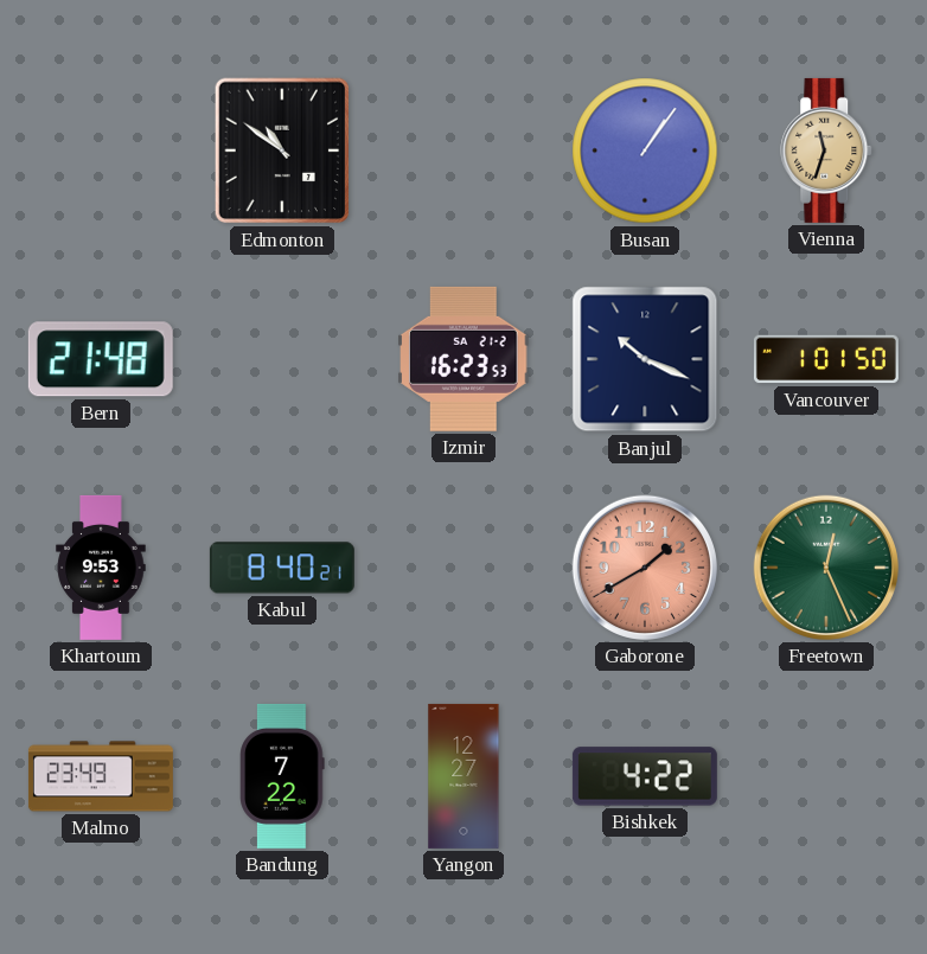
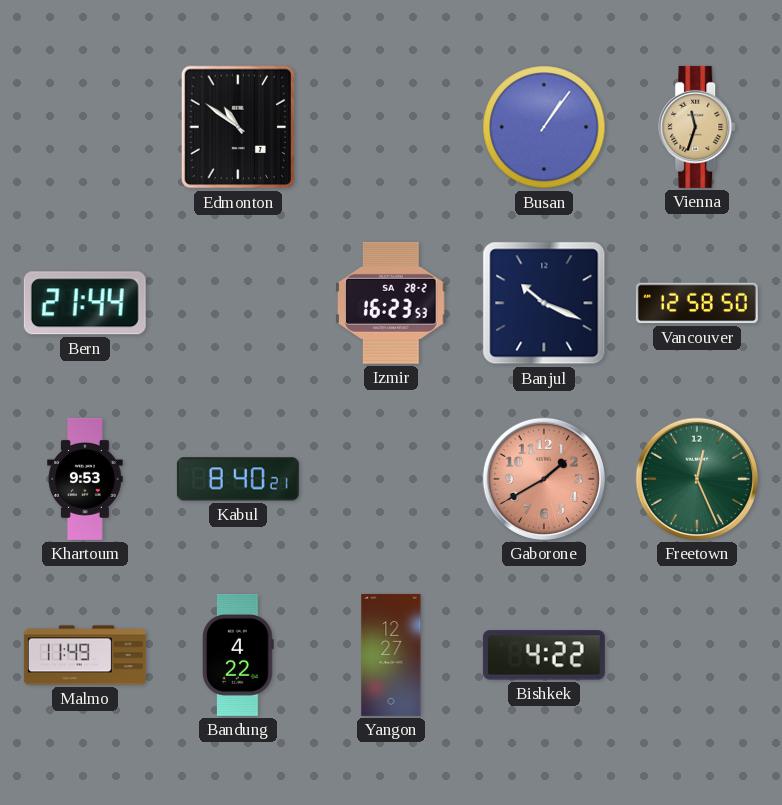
Bern: 21:48 -> 21:44 (85, 303)
Izmir date: SA 21-2 -> SA 28-2 (391, 303)
Vancouver: 1:01 -> 12:58 (697, 303)
Malmo: 23:49 -> 11:49 (85, 655)
Bandung: 7:22 -> 4:22 (238, 655)
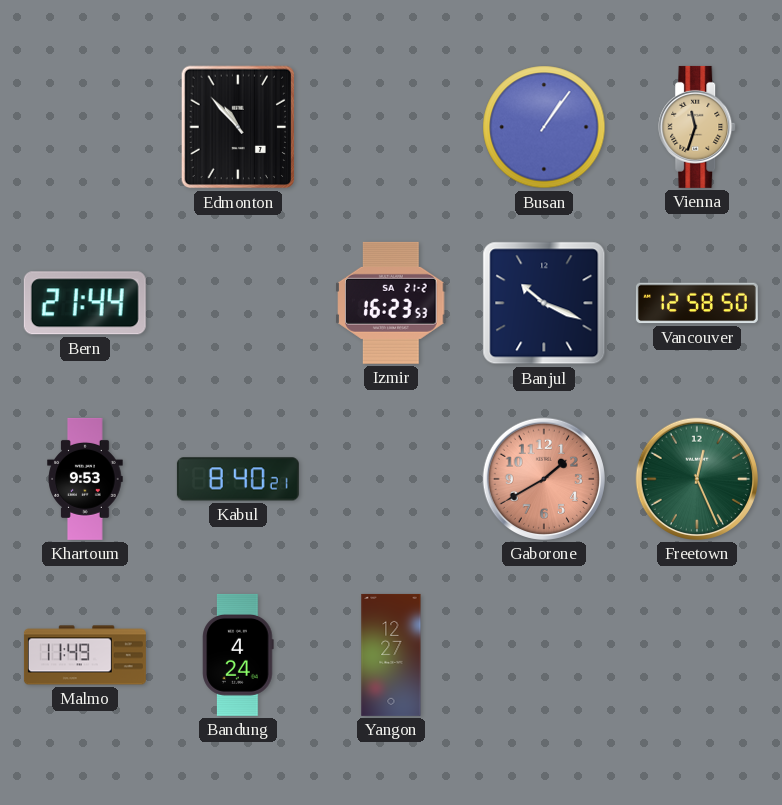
Edmonton: 10:51 -> 10:53 (238, 127)
Izmir date: SA 28-2 -> SA 21-2 (391, 303)
Bandung: 4:22 -> 4:24 (238, 655)
Bishkek: 4:22 -> none (544, 655)
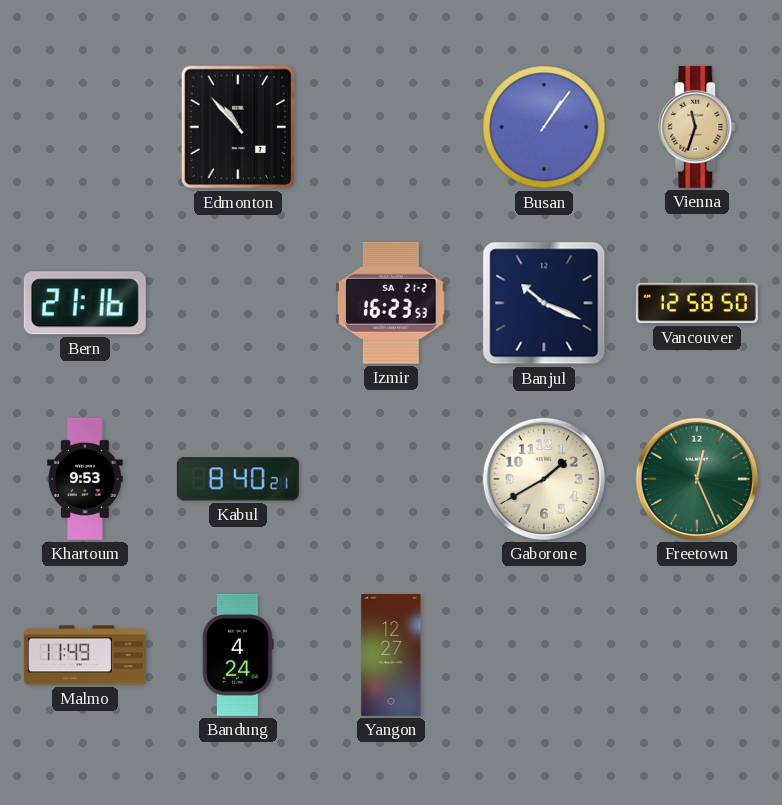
Bern: 21:44 -> 21:16 (85, 303)
Gaborone dial: salmon -> cream (544, 479)
